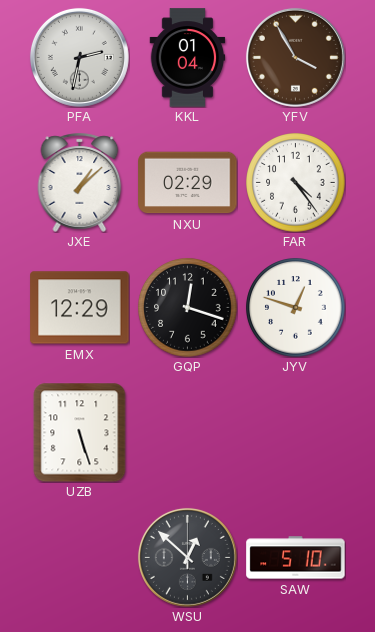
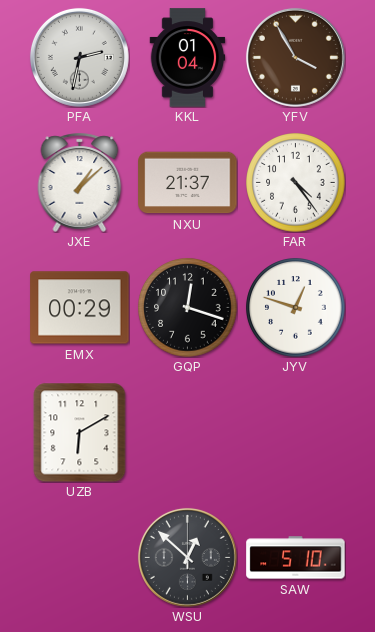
NXU: 02:29 -> 21:37 (188, 183)
EMX: 12:29 -> 00:29 (80, 308)
UZB: 5:27 -> 6:10 (80, 432)
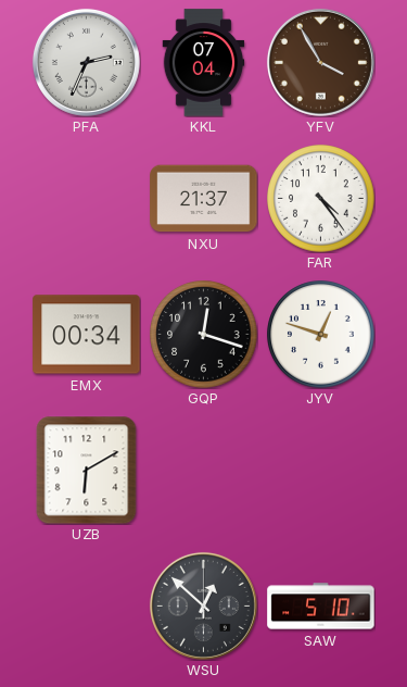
PFA: 2:32 -> 2:34 (86, 62)
KKL: 01:04 -> 07:04 (204, 63)
JXE: 1:08 -> none (80, 182)
EMX: 00:29 -> 00:34 (87, 335)
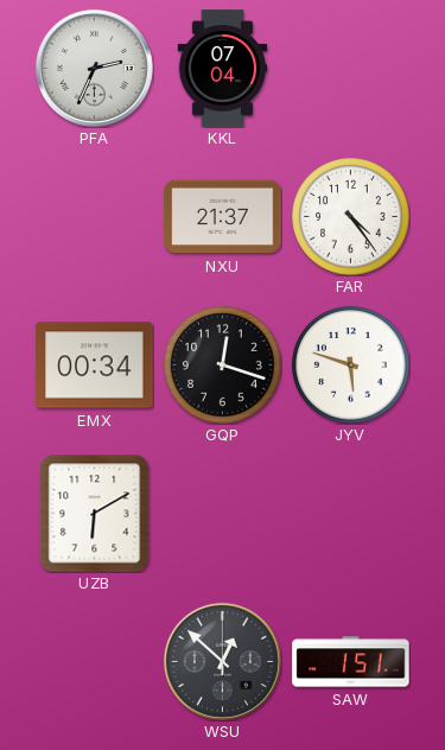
YFV: 3:55 -> none (320, 62)
JYV: 12:48 -> 5:48 (351, 366)
SAW: 5:10 -> 1:51 (351, 662)
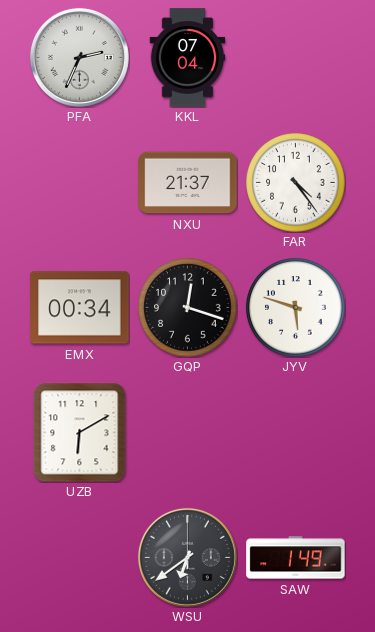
WSU: 12:52 -> 6:39 (187, 557)
SAW: 1:51 -> 1:49 (296, 558)
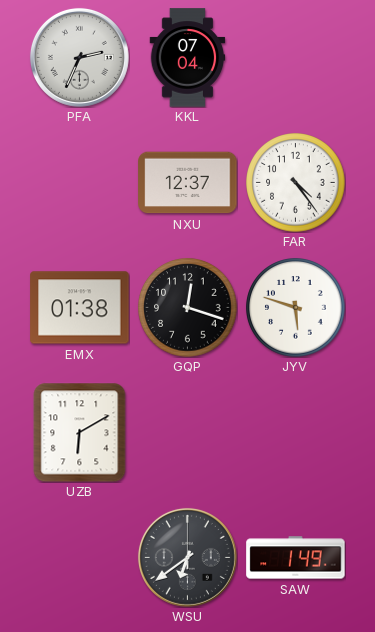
NXU: 21:37 -> 12:37 (188, 183)
EMX: 00:34 -> 01:38 (80, 308)
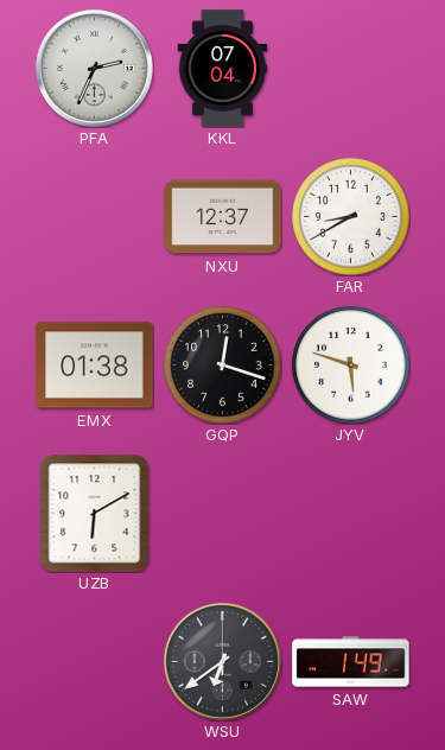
FAR: 4:24 -> 8:40 (351, 217)
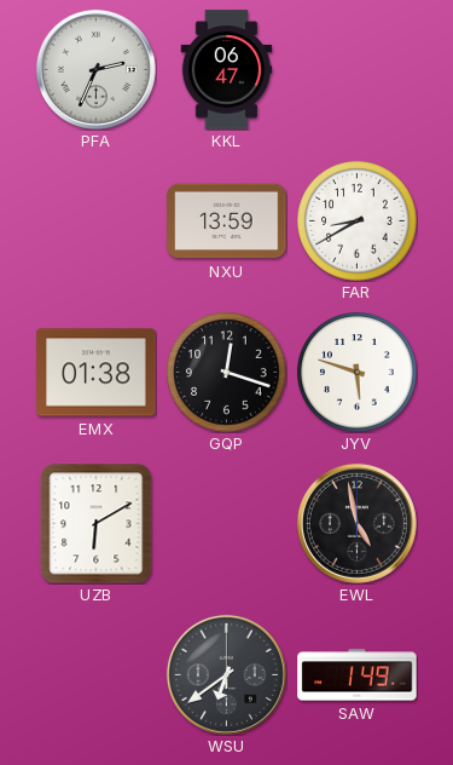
KKL: 07:04 -> 06:47 (227, 70)
NXU: 12:37 -> 13:59 (227, 222)
EWL: none -> 4:58 (356, 523)
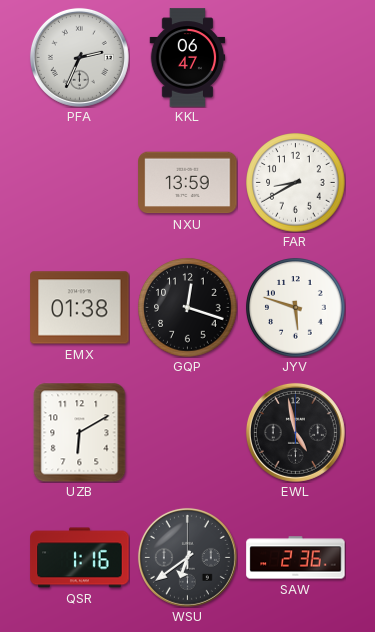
QSR: none -> 1:16 (80, 558)
SAW: 1:49 -> 2:36 (296, 558)
